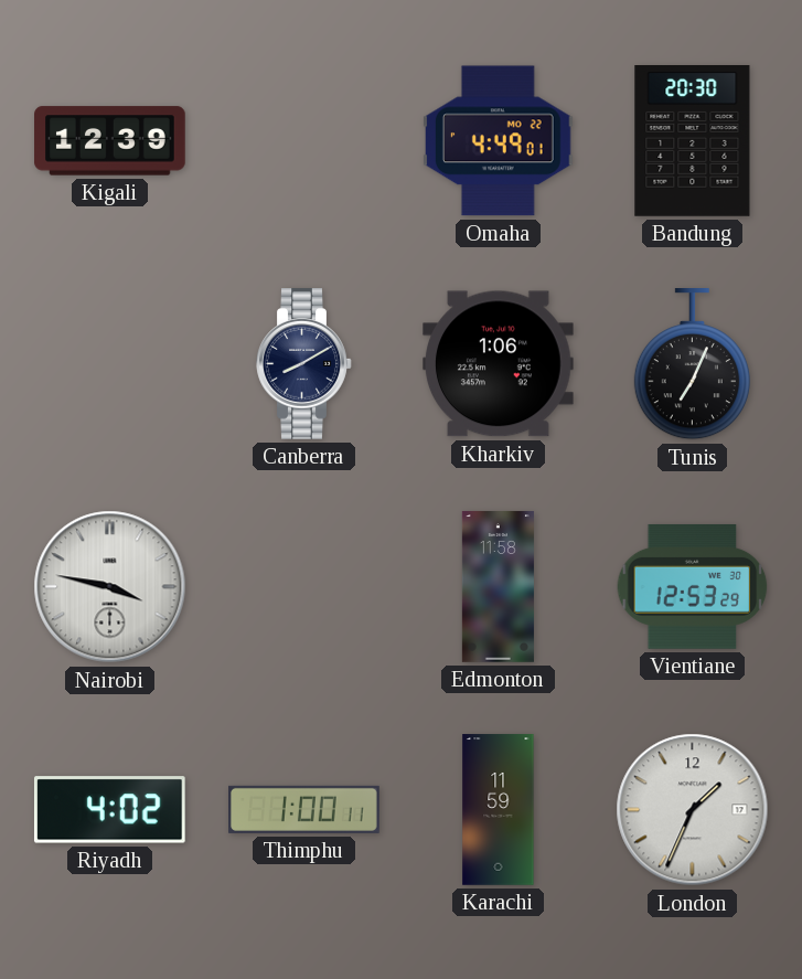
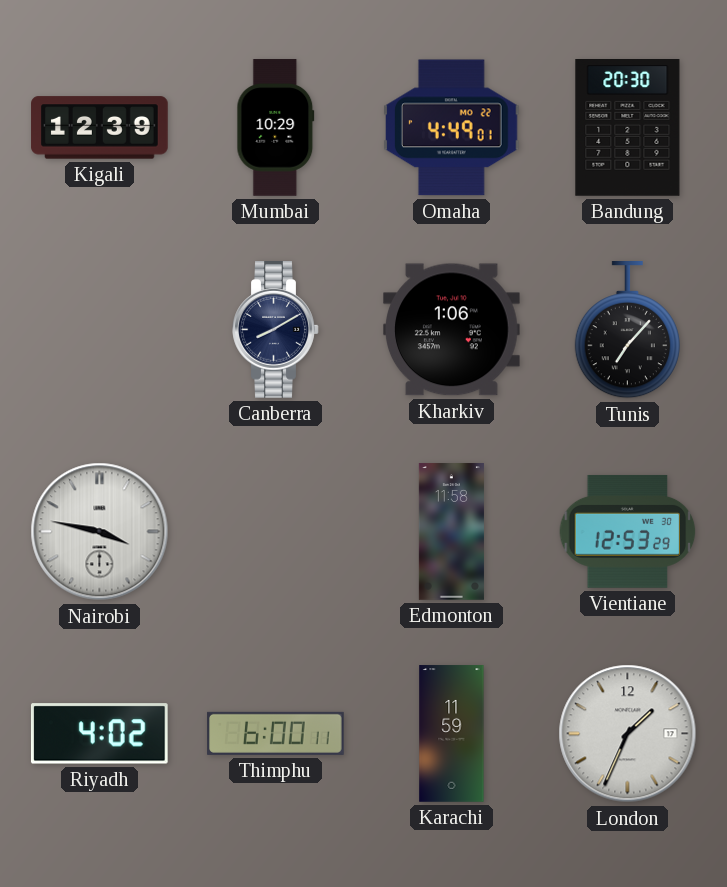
Mumbai: none -> 10:29 (276, 128)
Tunis: 7:04 -> 7:07 (627, 331)
Thimphu: 1:00 -> 6:00 (276, 733)
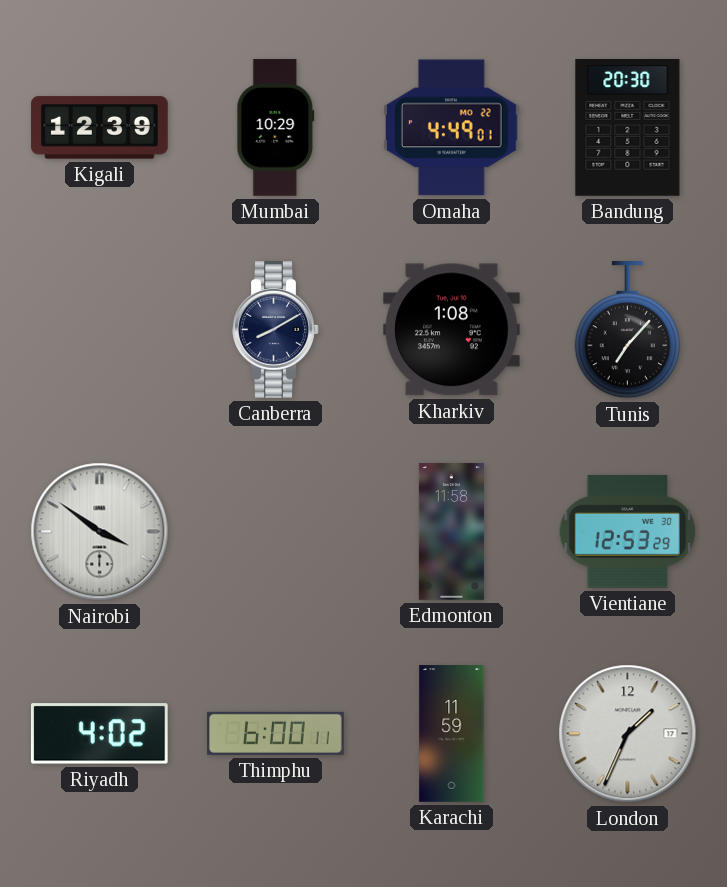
Kharkiv: 1:06 -> 1:08 (452, 330)
Nairobi: 3:47 -> 3:51 (100, 532)
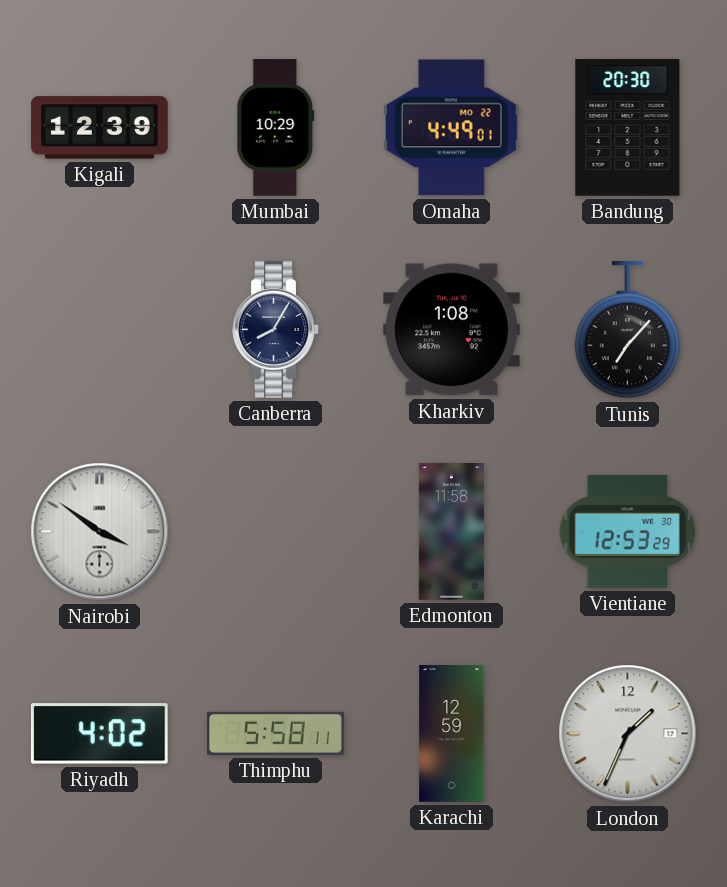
Canberra: 8:10 -> 8:05 (276, 330)
Thimphu: 6:00 -> 5:58 (276, 733)
Karachi: 11:59 -> 12:59 (452, 734)
